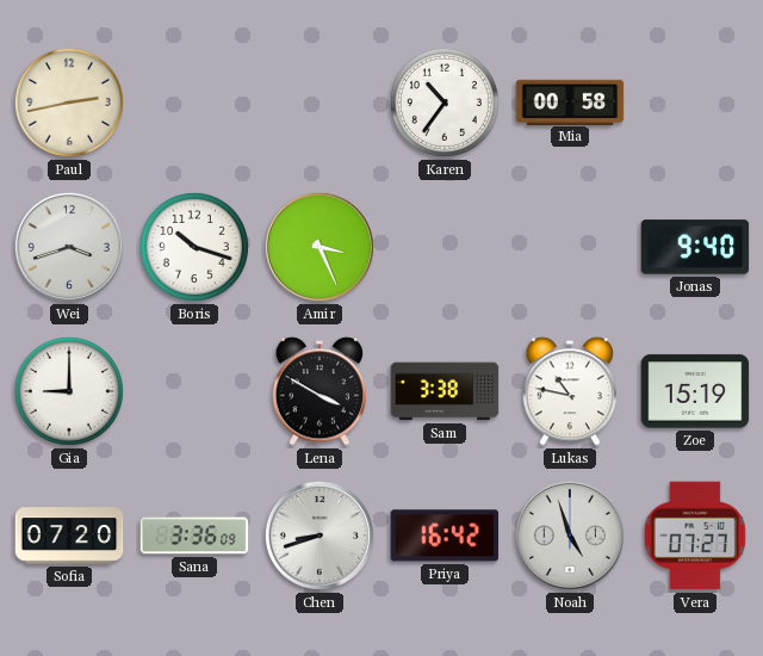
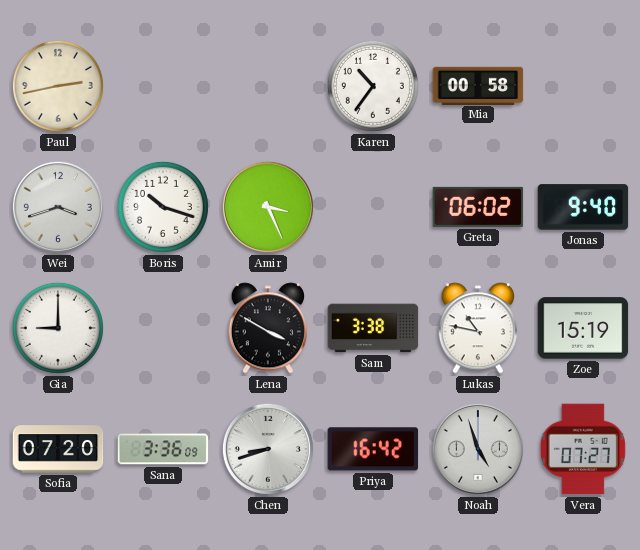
Greta: none -> 06:02 (478, 207)
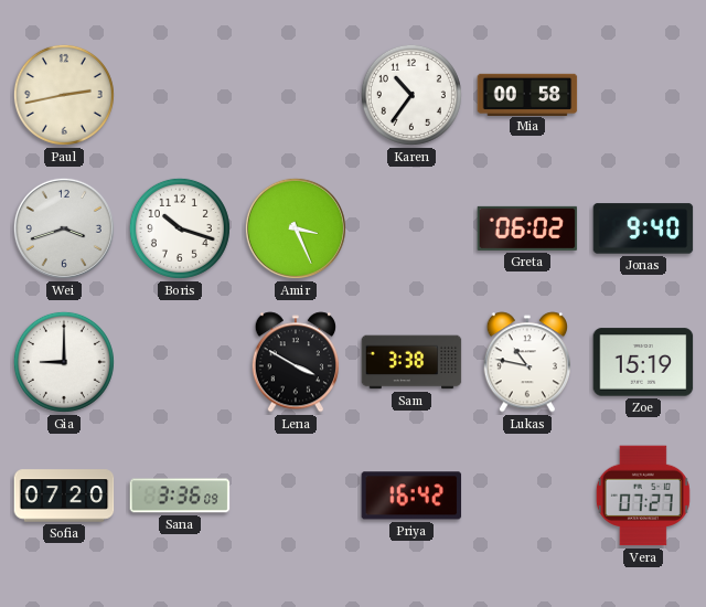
Chen: 8:42 -> none (268, 449)
Noah: 4:57 -> none (478, 449)
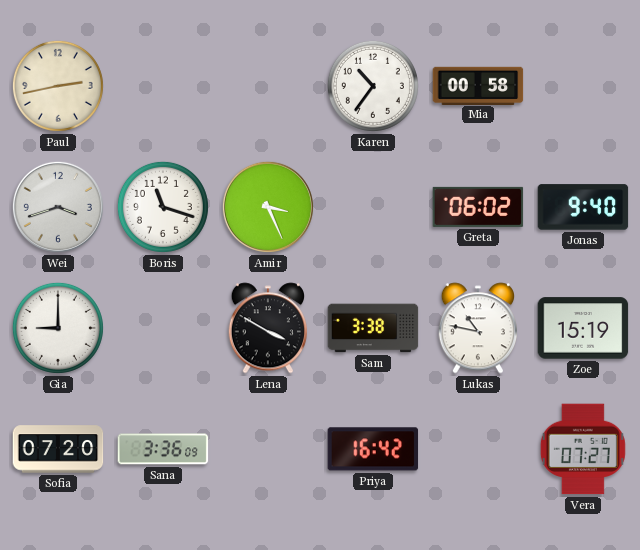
Boris: 10:18 -> 11:18 (163, 207)
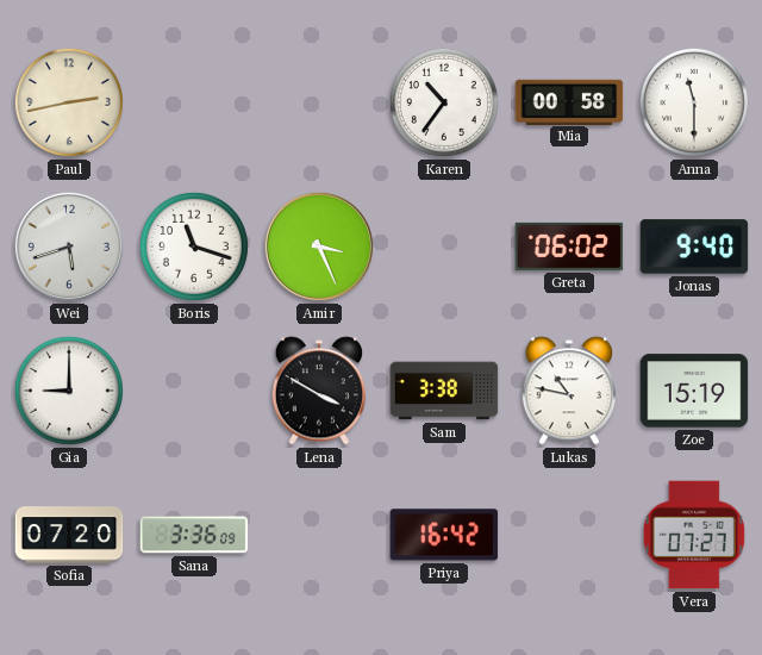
Anna: none -> 11:30 (694, 102)
Wei: 3:42 -> 5:42 (69, 247)
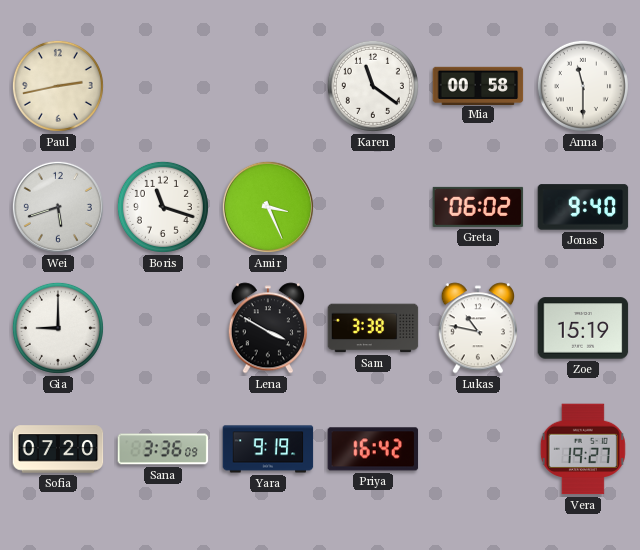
Karen: 10:36 -> 11:21 (373, 86)
Yara: none -> 9:19 (268, 449)
Vera: 07:27 -> 19:27 (583, 449)
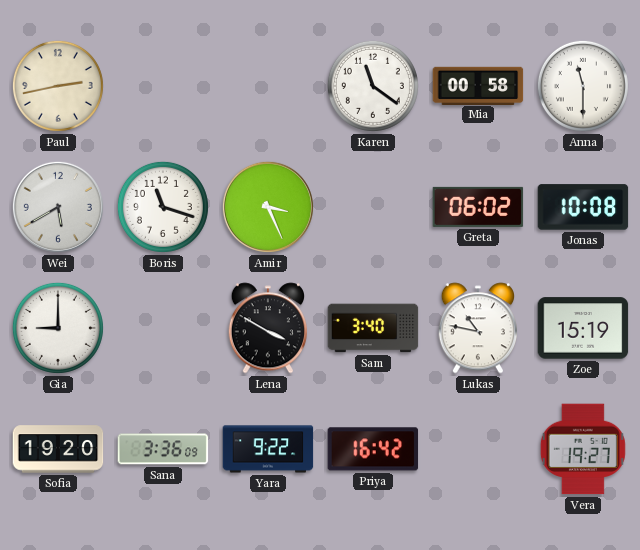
Wei: 5:42 -> 5:40 (58, 207)
Jonas: 9:40 -> 10:08 (583, 207)
Sam: 3:38 -> 3:40 (373, 328)
Sofia: 07:20 -> 19:20 (58, 449)
Yara: 9:19 -> 9:22 (268, 449)
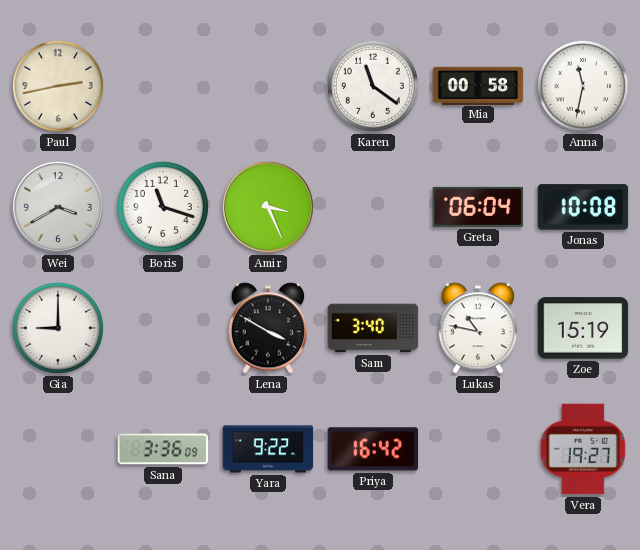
Anna: 11:30 -> 11:32 (583, 86)
Wei: 5:40 -> 3:40 (58, 207)
Greta: 06:02 -> 06:04 (478, 207)
Sofia: 19:20 -> none (58, 449)
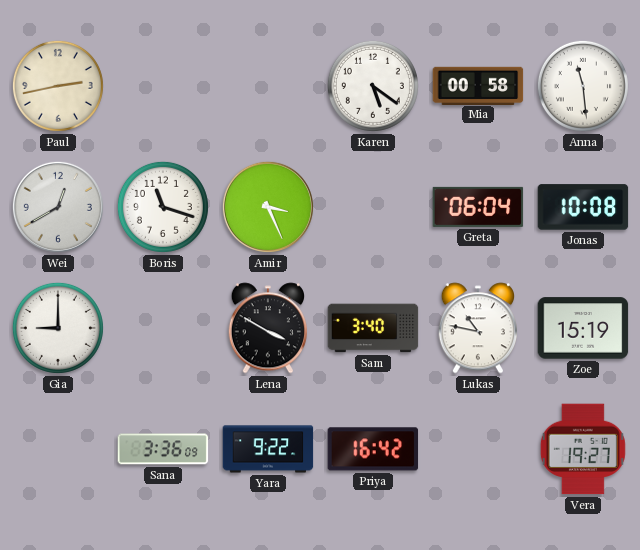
Karen: 11:21 -> 5:21 (373, 86)
Anna: 11:32 -> 11:29 (583, 86)
Wei: 3:40 -> 12:40 (58, 207)
